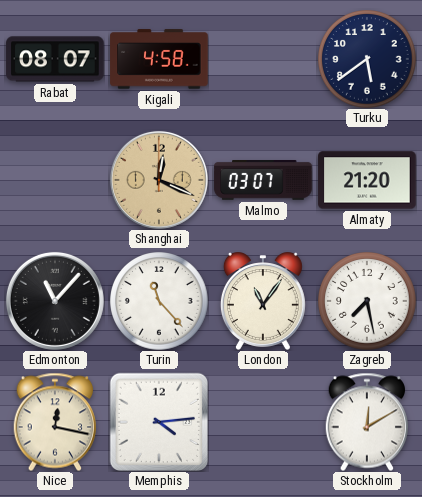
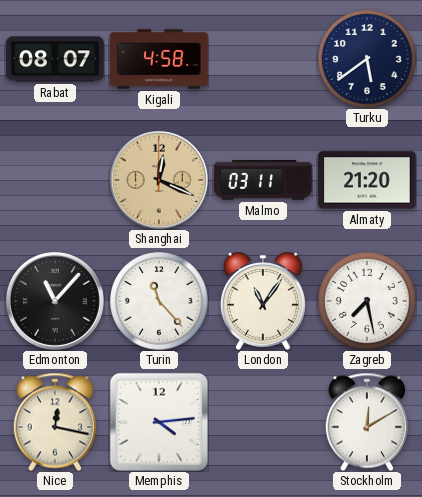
Malmo: 03:07 -> 03:11 (263, 181)
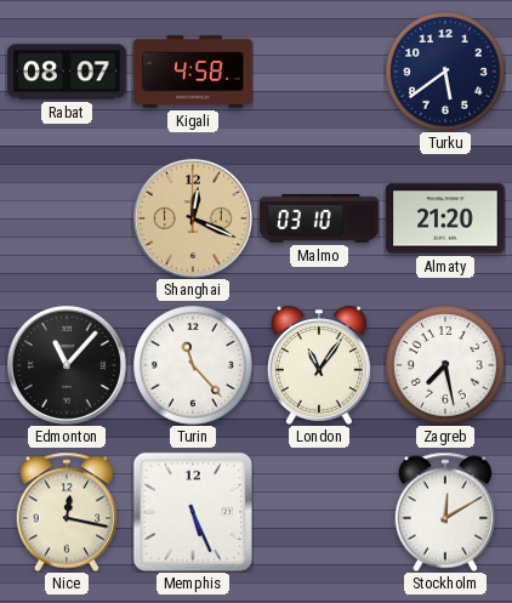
Malmo: 03:11 -> 03:10 (319, 220)
Memphis: 4:14 -> 5:26 (193, 512)
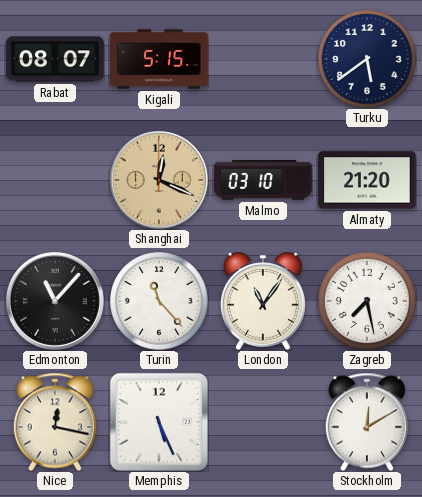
Kigali: 4:58 -> 5:15 (159, 59)
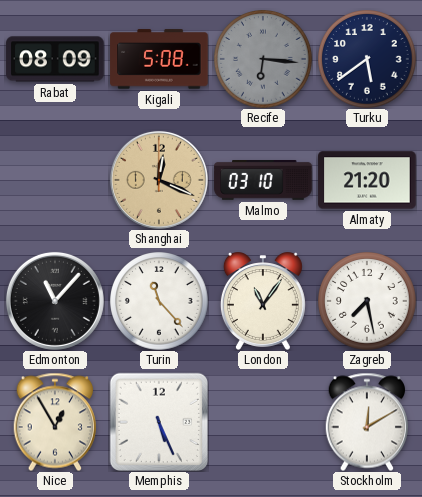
Rabat: 08:07 -> 08:09 (55, 59)
Kigali: 5:15 -> 5:08 (159, 59)
Recife: none -> 6:16 (263, 59)
Nice: 12:17 -> 12:55 (54, 422)
